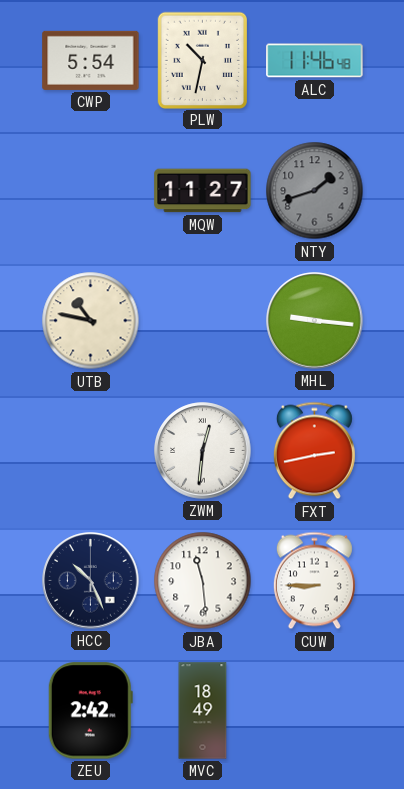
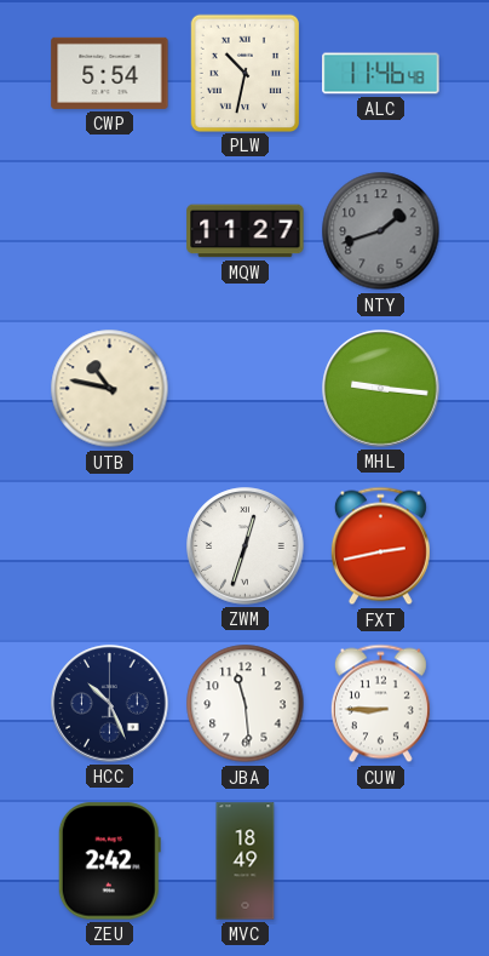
ZWM: 12:31 -> 12:33 (246, 546)
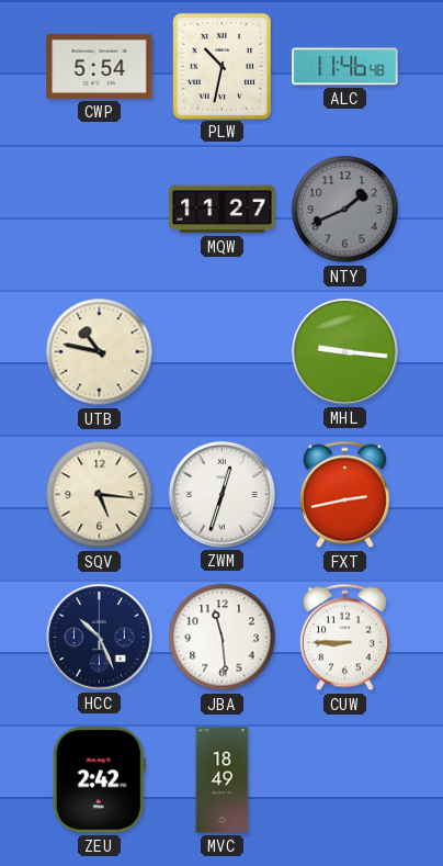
NTY: 1:42 -> 1:41 (345, 210)
SQV: none -> 5:16 (100, 495)
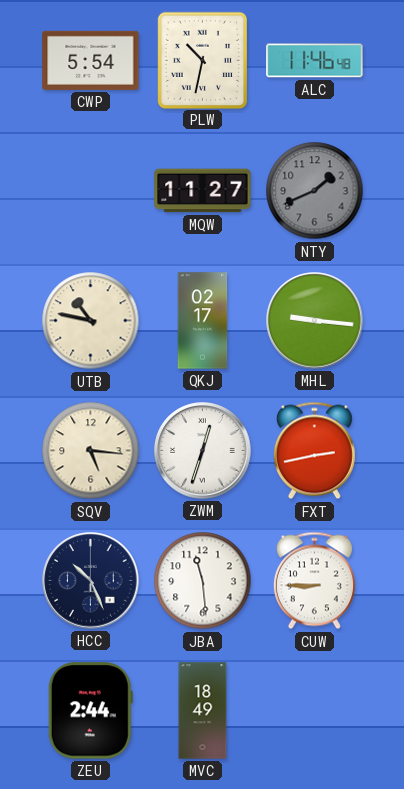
QKJ: none -> 02:17 (203, 321)
ZEU: 2:42 -> 2:44 (90, 711)
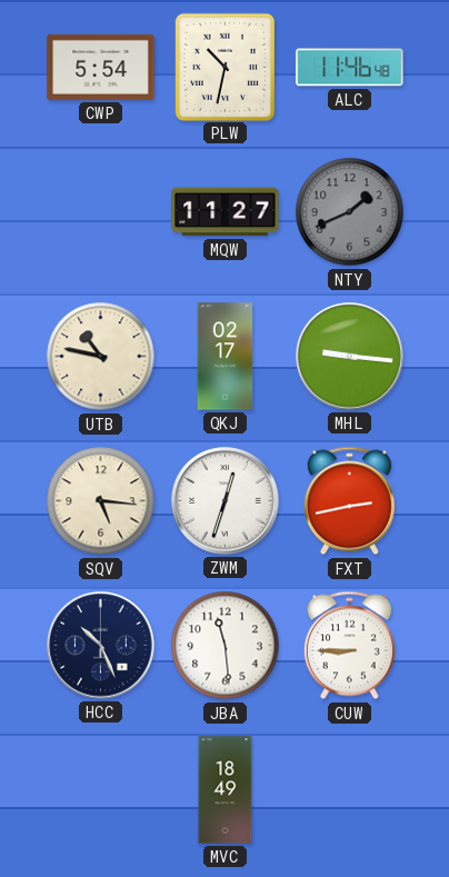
ZEU: 2:44 -> none (90, 711)
